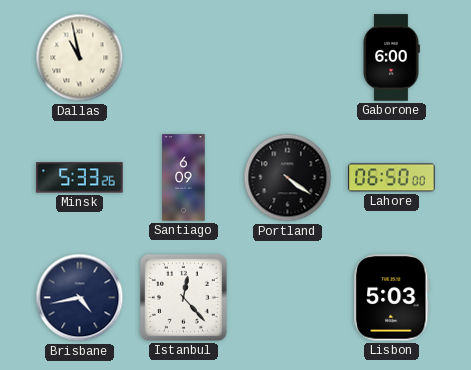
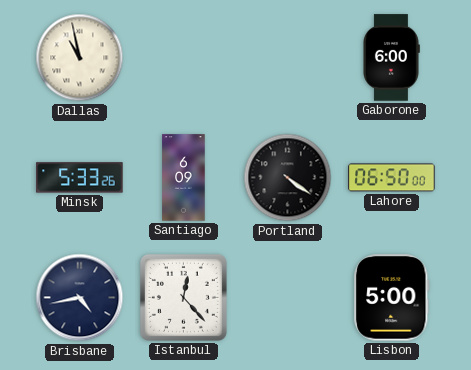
Lisbon: 5:03 -> 5:00 (392, 298)
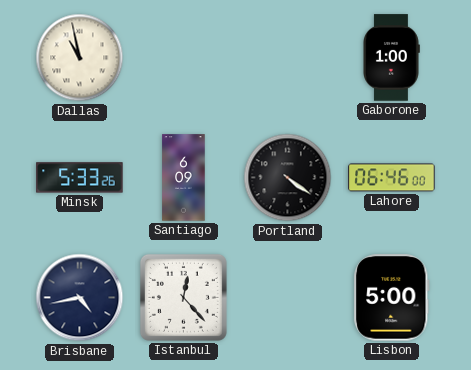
Gaborone: 6:00 -> 1:00 (392, 58)
Lahore: 06:50 -> 06:46 (392, 178)
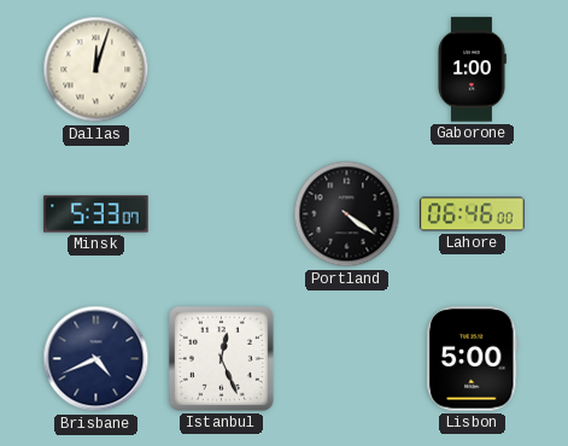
Dallas: 10:58 -> 12:03 (96, 70)
Minsk: 5:33:26 -> 5:33:07 (96, 215)
Santiago: 6:09 -> none (184, 178)
Brisbane: 4:43 -> 4:41 (96, 359)
Istanbul: 12:23 -> 12:26 (221, 358)
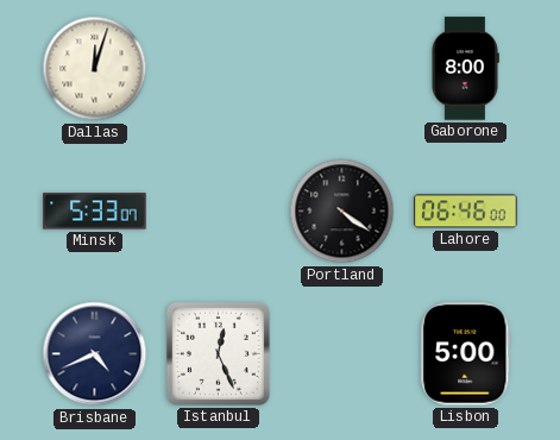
Gaborone: 1:00 -> 8:00 (466, 69)
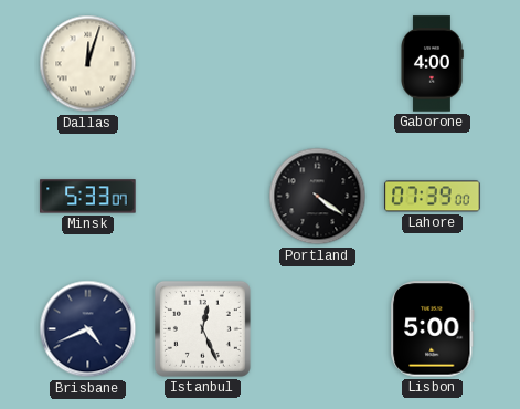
Gaborone: 8:00 -> 4:00 (433, 64)
Lahore: 06:46 -> 07:39 (433, 197)
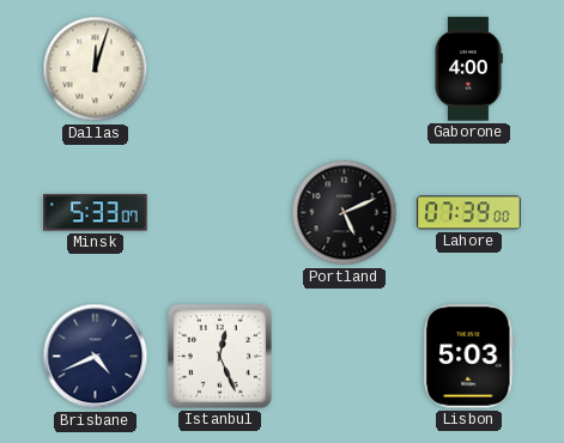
Portland: 4:21 -> 5:11 (345, 213)
Lisbon: 5:00 -> 5:03 (469, 357)
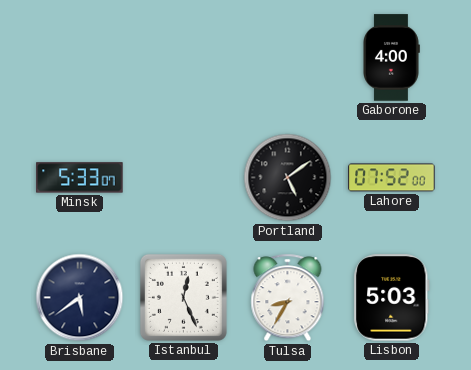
Dallas: 12:03 -> none (96, 69)
Portland: 5:11 -> 5:09 (288, 178)
Lahore: 07:39 -> 07:52 (392, 178)
Brisbane: 4:41 -> 5:39 (80, 298)
Tulsa: none -> 8:35 (288, 298)
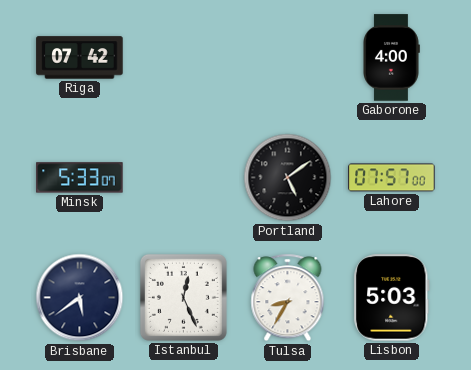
Riga: none -> 07:42 (80, 58)
Lahore: 07:52 -> 07:57 (392, 178)
